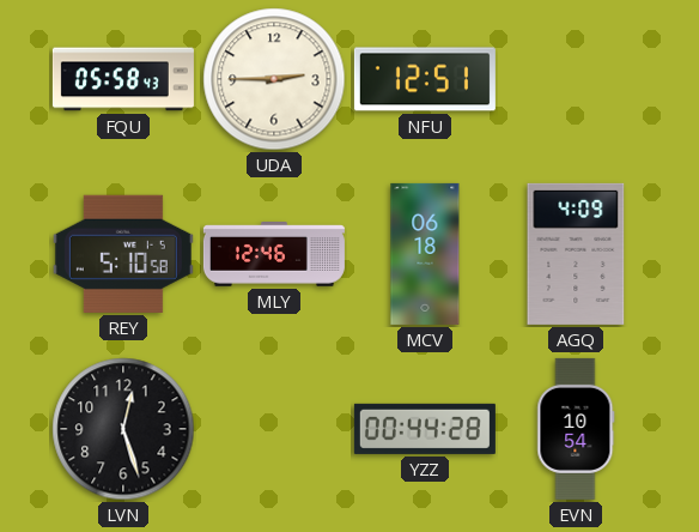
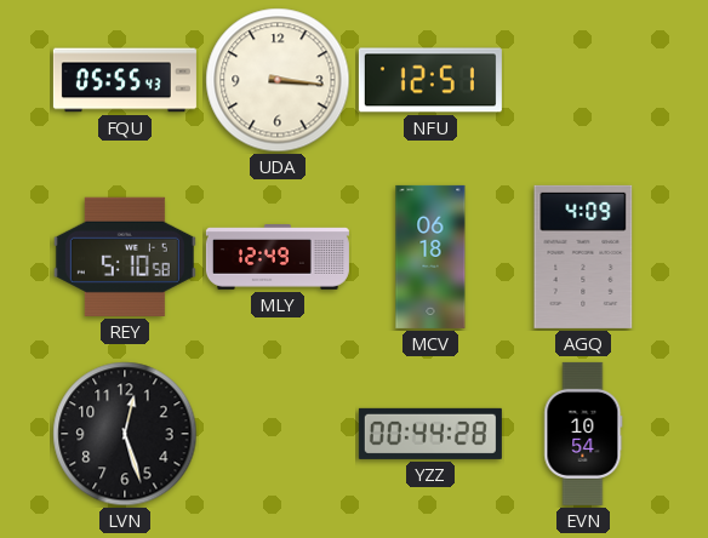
FQU: 05:58 -> 05:55 (125, 80)
UDA: 2:45 -> 3:16 (278, 80)
MLY: 12:46 -> 12:49 (278, 258)
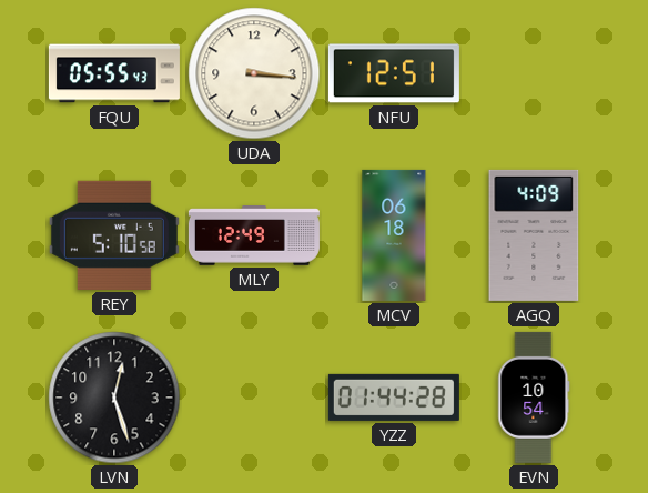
YZZ: 00:44 -> 01:44 (394, 398)
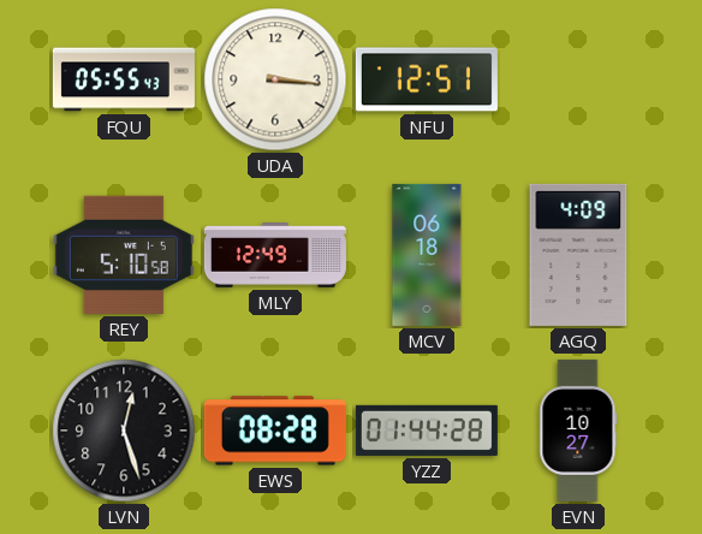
EWS: none -> 08:28 (275, 431)
EVN: 10:54 -> 10:27 (578, 431)
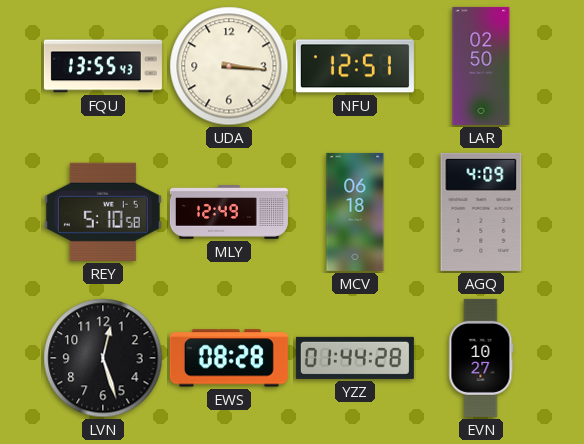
FQU: 05:55 -> 13:55 (103, 66)
LAR: none -> 02:50 (481, 66)
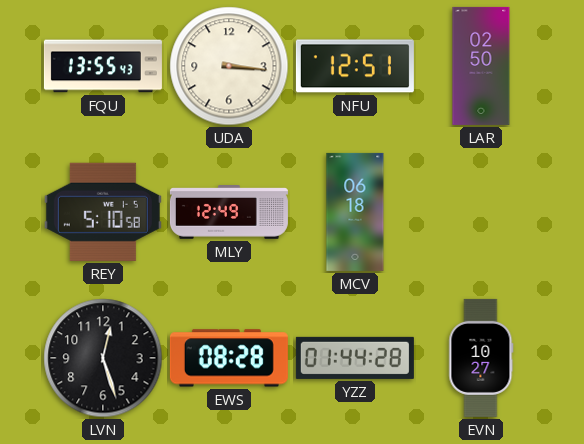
AGQ: 4:09 -> none (481, 212)
